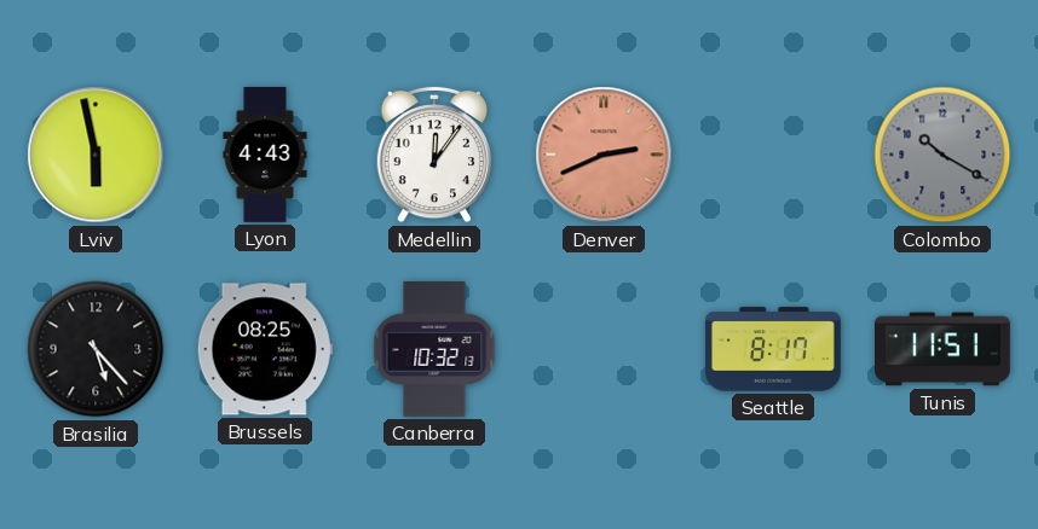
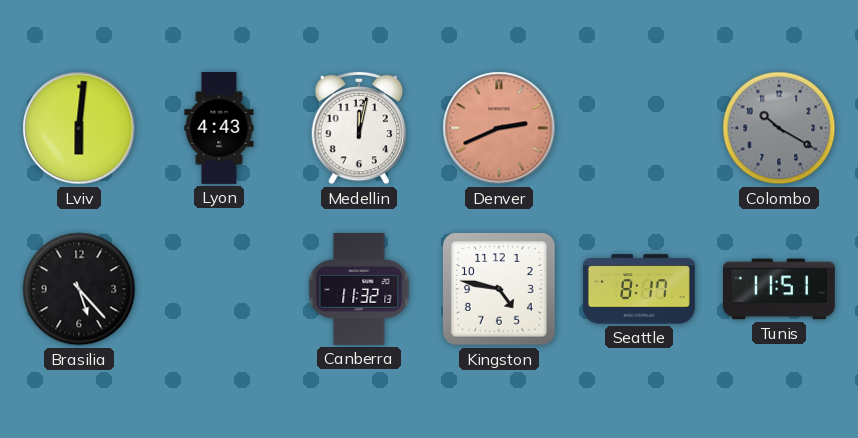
Lviv: 5:58 -> 6:01 (79, 128)
Medellin: 12:06 -> 12:02 (359, 128)
Brussels: 08:25 -> none (265, 349)
Canberra: 10:32 -> 11:32 (359, 289)
Kingston: none -> 4:47 (500, 290)
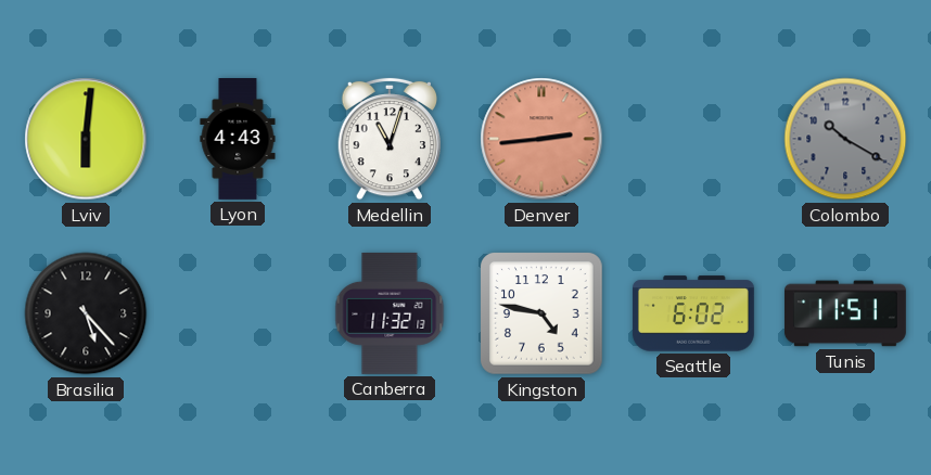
Medellin: 12:02 -> 11:03 (390, 139)
Denver: 2:41 -> 2:44 (541, 139)
Seattle: 8:17 -> 6:02 (693, 313)
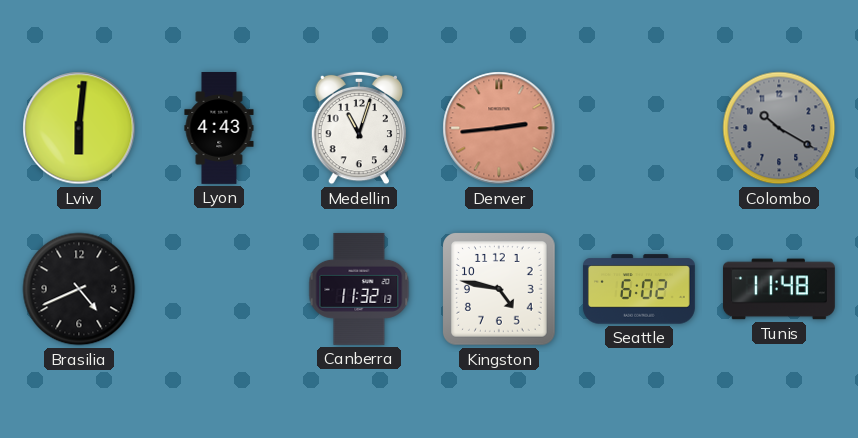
Brasilia: 5:23 -> 4:41 (79, 289)
Tunis: 11:51 -> 11:48 (779, 289)
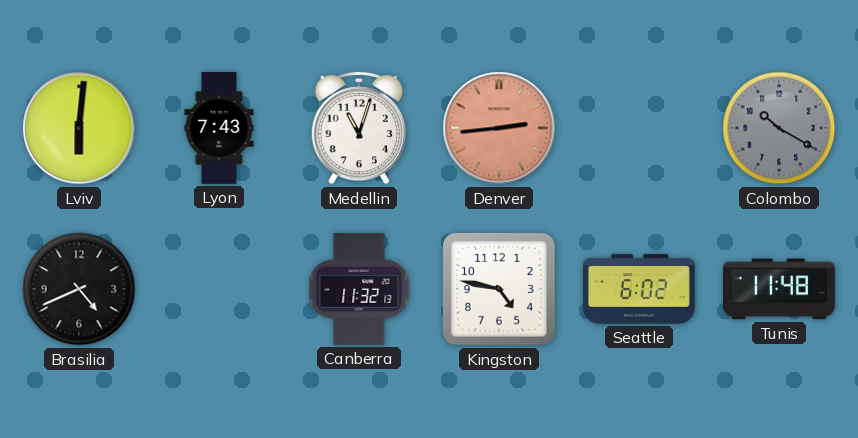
Lyon: 4:43 -> 7:43 (219, 129)
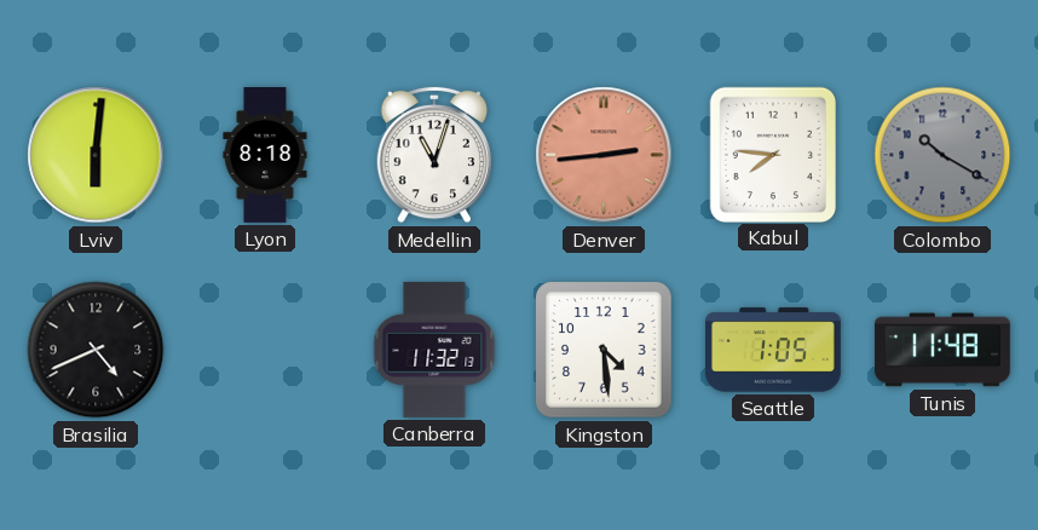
Lyon: 7:43 -> 8:18 (265, 156)
Kabul: none -> 7:46 (772, 154)
Kingston: 4:47 -> 4:29 (605, 351)
Seattle: 6:02 -> 1:05 (773, 350)
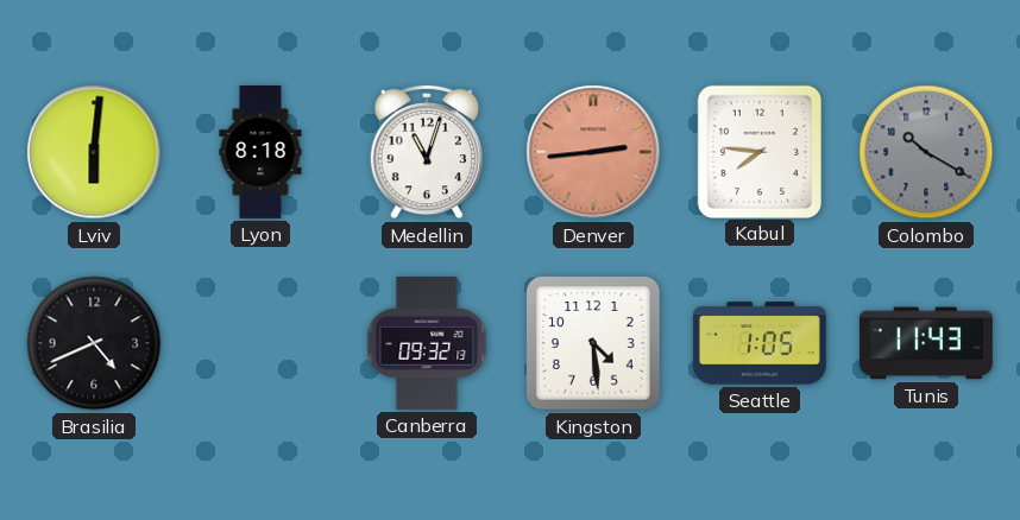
Canberra: 11:32 -> 09:32 (427, 343)
Tunis: 11:48 -> 11:43 (926, 343)
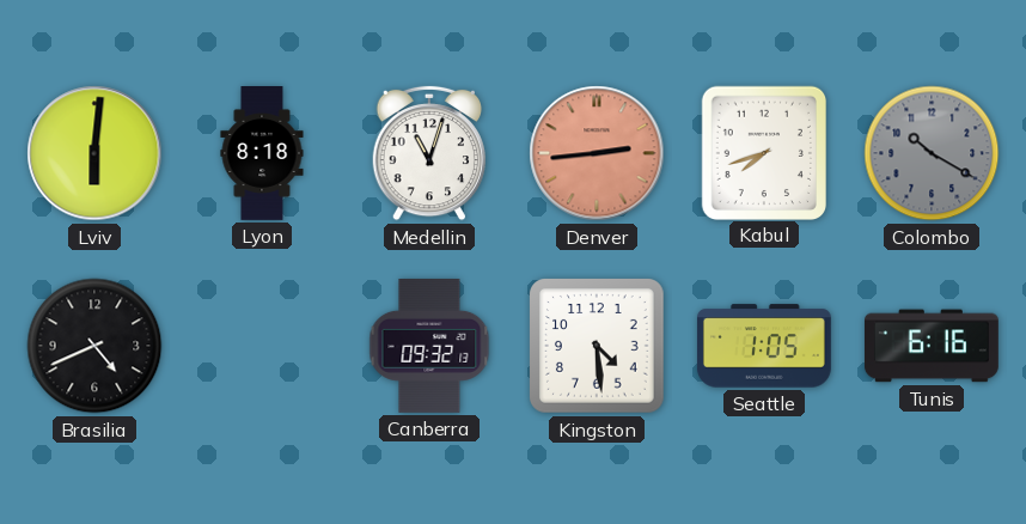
Kabul: 7:46 -> 7:42 (763, 152)
Tunis: 11:43 -> 6:16 (932, 346)
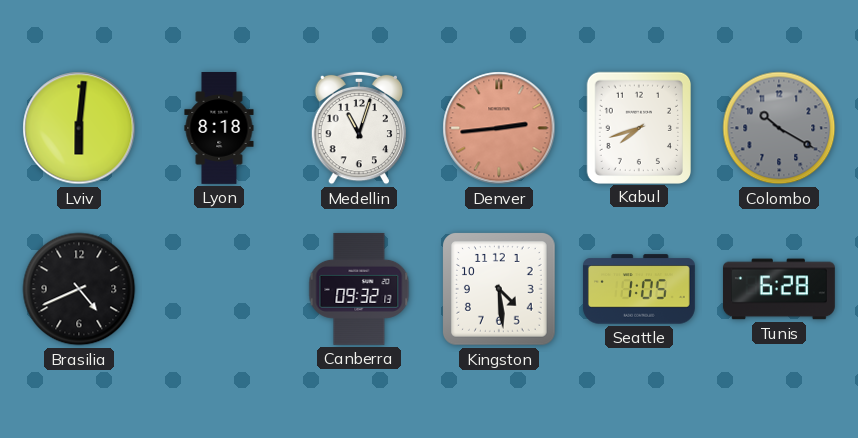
Tunis: 6:16 -> 6:28 (779, 289)
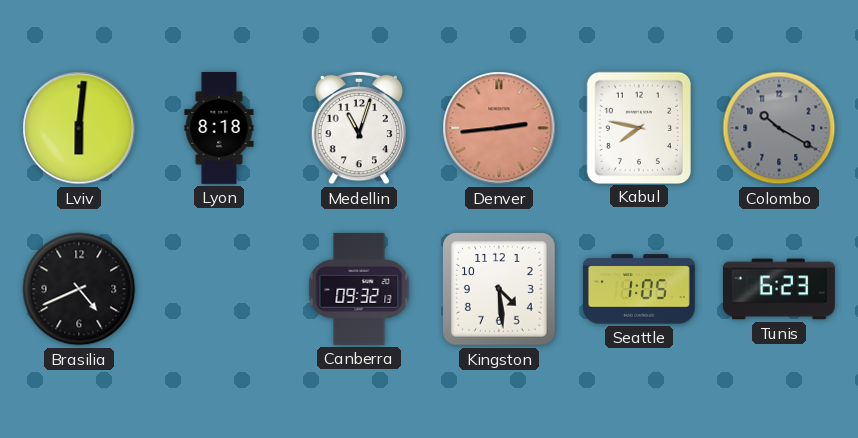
Kabul: 7:42 -> 7:47 (638, 127)
Tunis: 6:28 -> 6:23 (779, 289)
